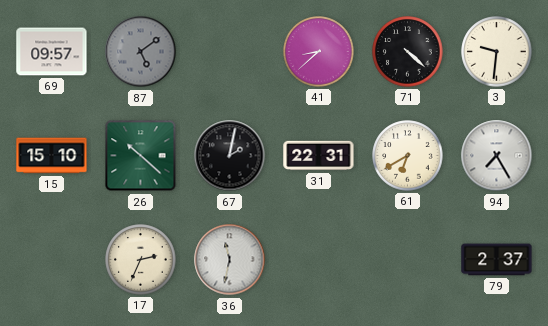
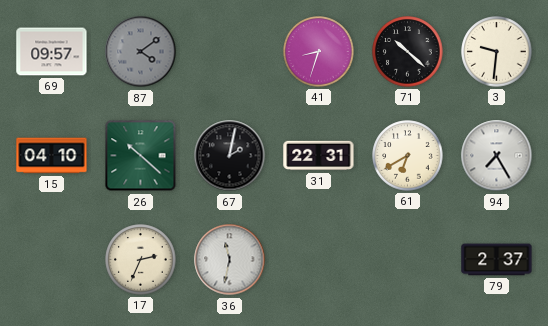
87: 5:09 -> 4:09 (141, 52)
41: 8:38 -> 8:33 (319, 52)
71: 4:22 -> 10:22 (408, 52)
15: 15:10 -> 04:10 (52, 156)
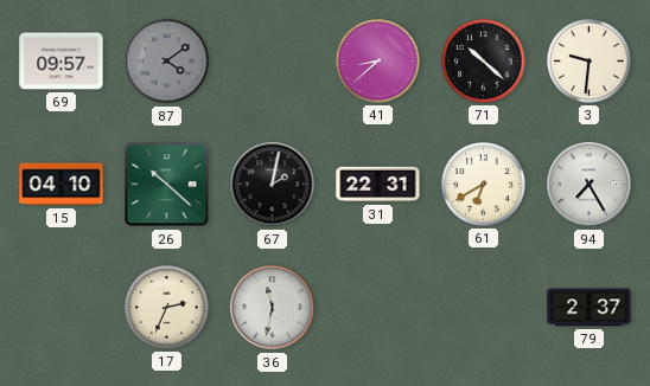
41: 8:33 -> 8:38 (378, 62)
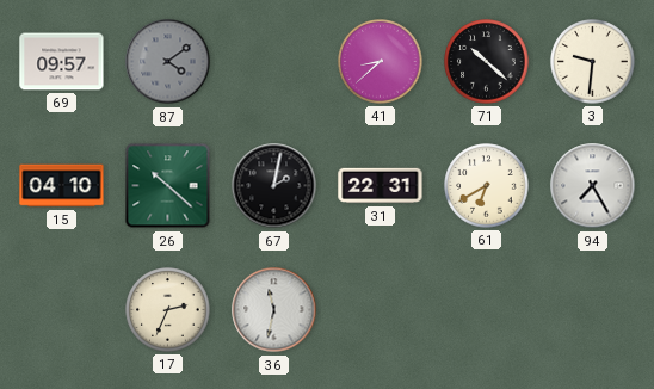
79: 2:37 -> none (590, 308)
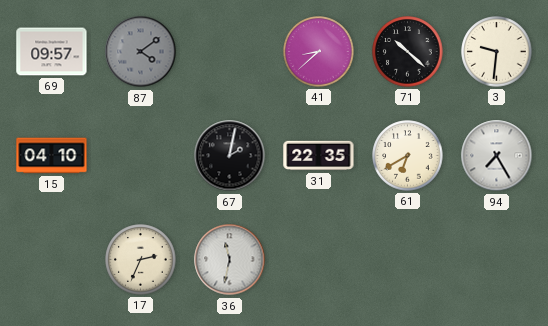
26: 10:22 -> none (168, 186)
31: 22:31 -> 22:35 (319, 156)
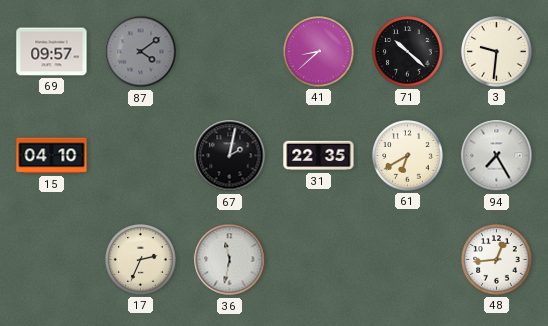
48: none -> 12:44 (497, 260)
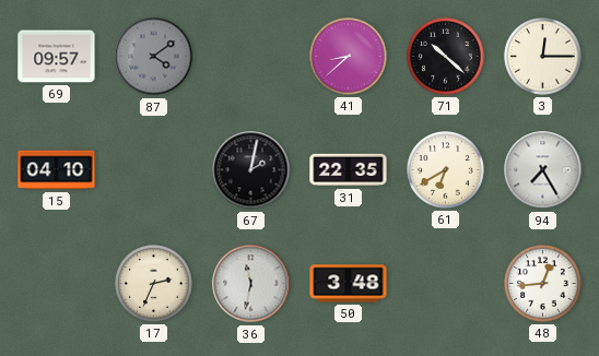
3: 9:31 -> 12:15 (543, 57)
50: none -> 3:48 (349, 284)
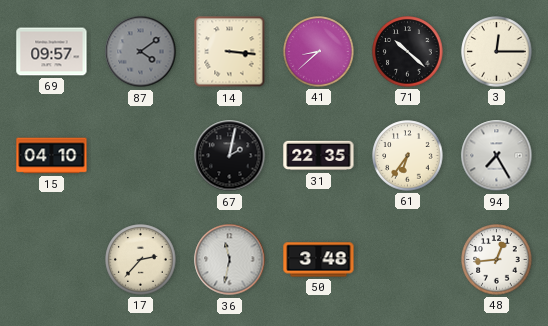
14: none -> 3:16 (230, 52)
61: 6:40 -> 6:36 (408, 156)
17: 2:34 -> 2:37 (141, 260)
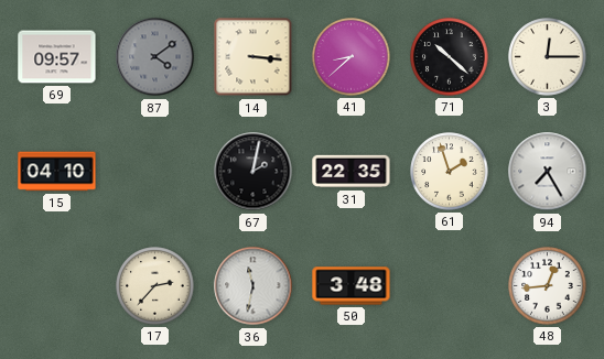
61: 6:36 -> 1:57 (450, 172)
